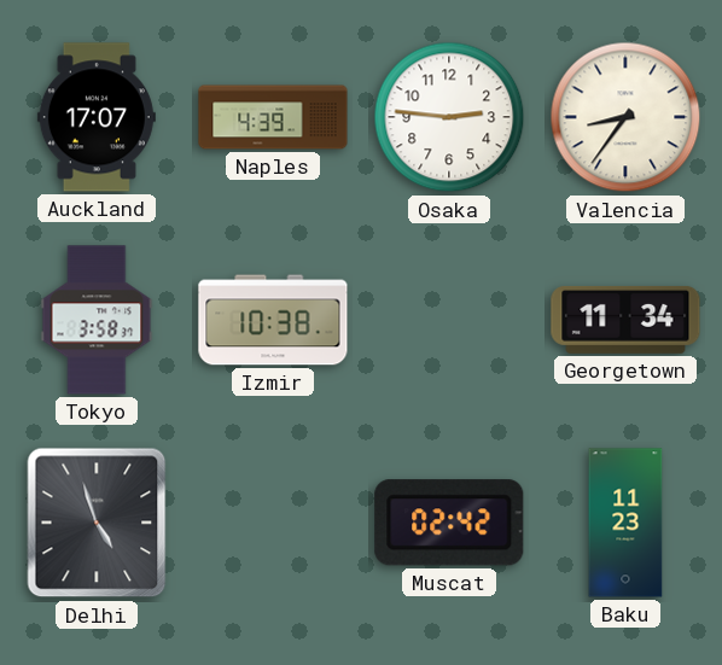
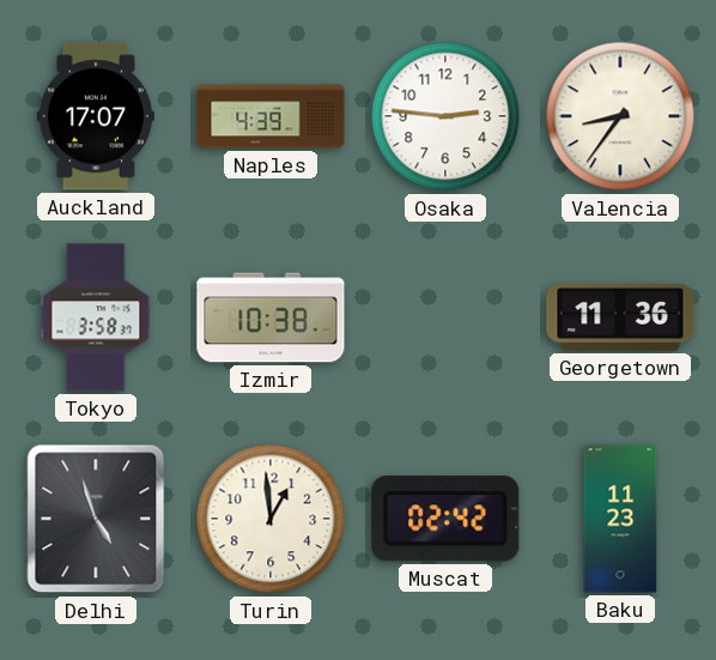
Georgetown: 11:34 -> 11:36 (620, 317)
Turin: none -> 12:59 (271, 519)
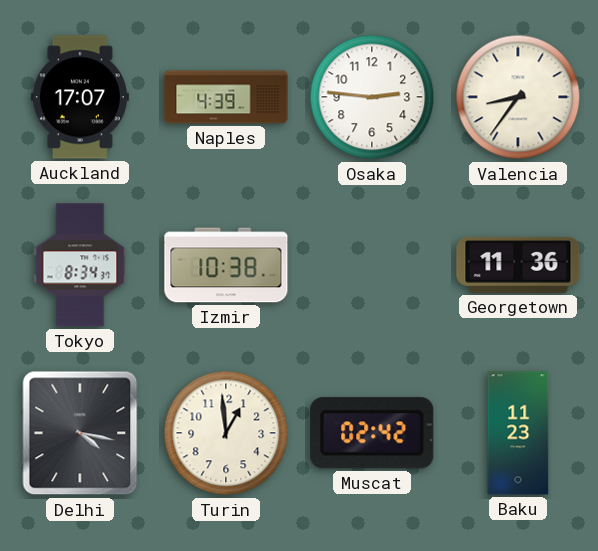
Tokyo: 3:58 -> 8:34 (80, 265)
Delhi: 4:57 -> 4:17 (80, 433)
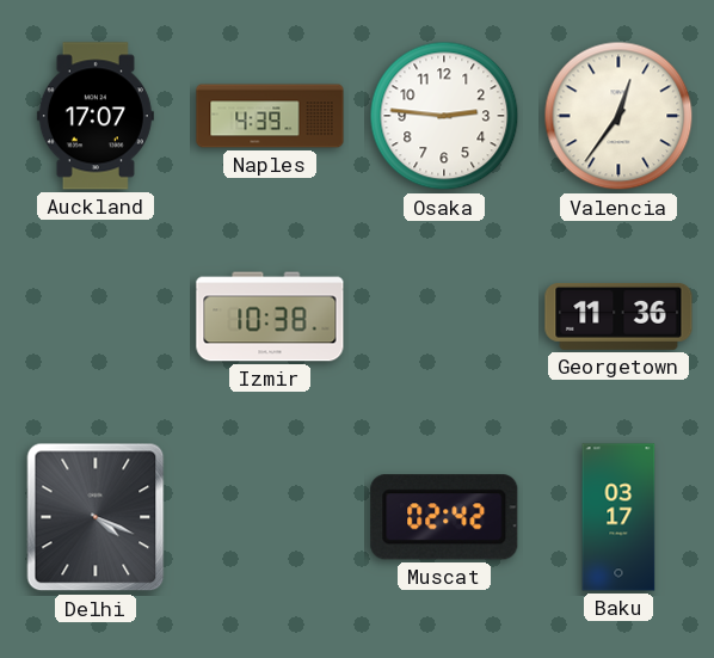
Valencia: 8:36 -> 12:36 (618, 116)
Tokyo: 8:34 -> none (80, 265)
Delhi: 4:17 -> 4:19 (96, 517)
Turin: 12:59 -> none (226, 433)
Baku: 11:23 -> 03:17 (618, 517)
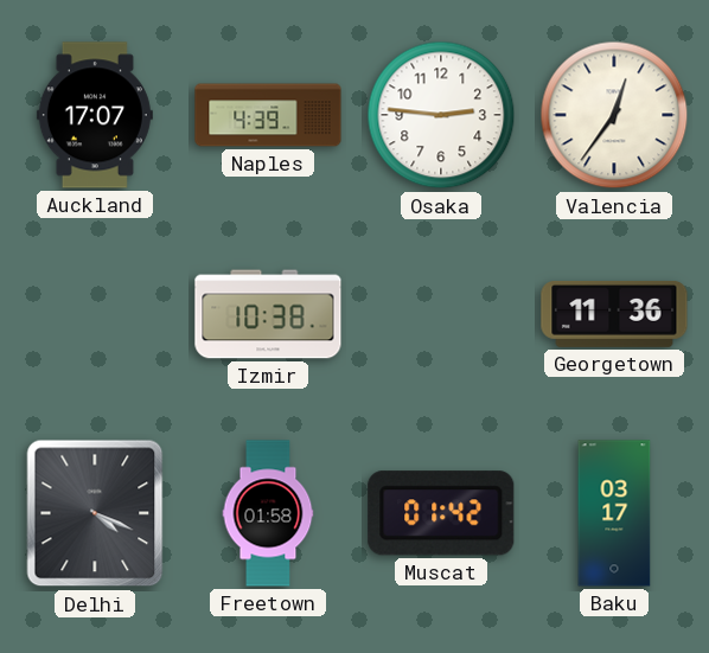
Freetown: none -> 01:58 (268, 513)
Muscat: 02:42 -> 01:42 (441, 513)
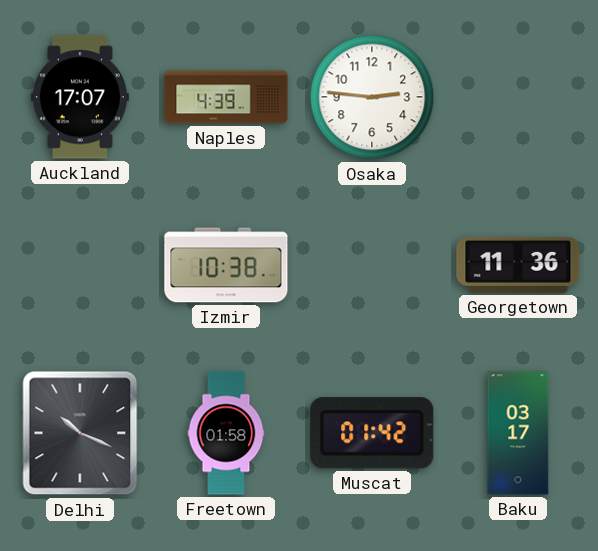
Valencia: 12:36 -> none (614, 115)
Delhi: 4:19 -> 10:19 (80, 433)
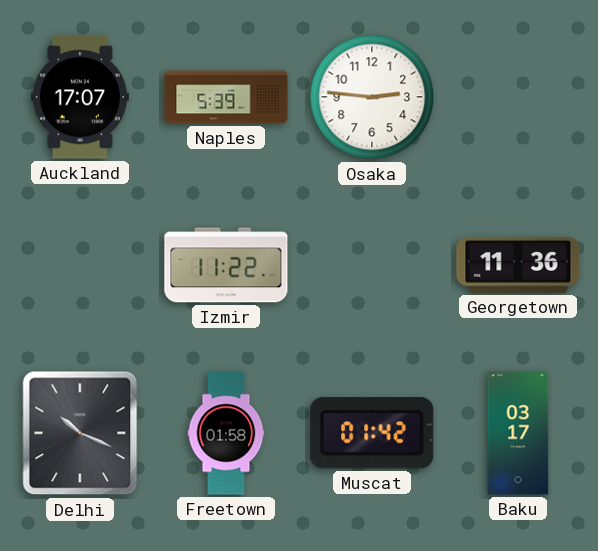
Naples: 4:39 -> 5:39 (226, 97)
Izmir: 10:38 -> 11:22 (226, 265)
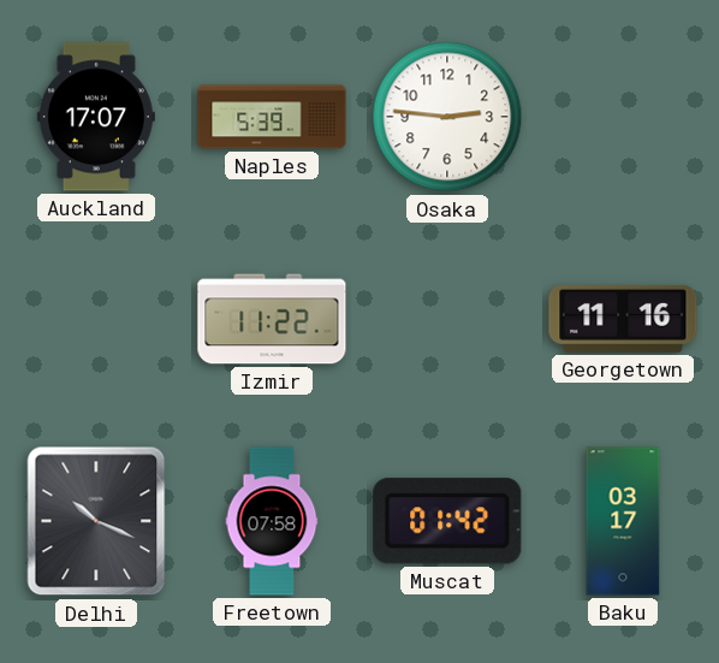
Georgetown: 11:36 -> 11:16 (623, 319)
Freetown: 01:58 -> 07:58 (272, 521)
